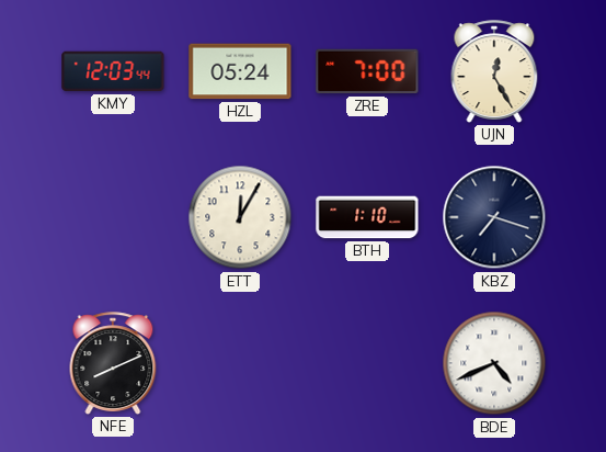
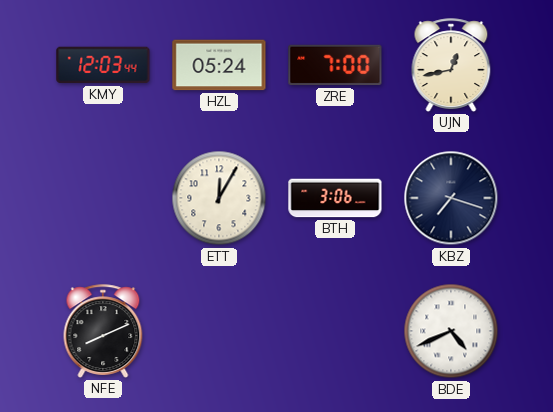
UJN: 12:25 -> 12:43 (451, 65)
BTH: 1:10 -> 3:06 (335, 198)
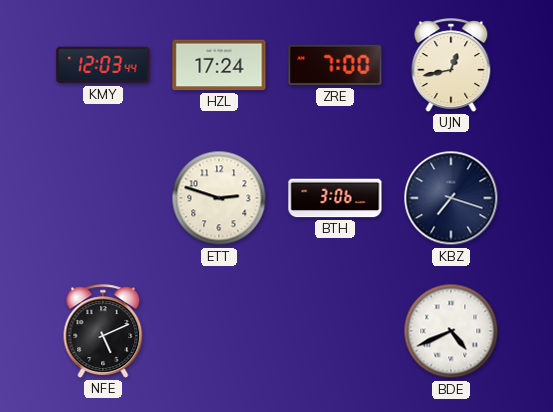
HZL: 05:24 -> 17:24 (219, 65)
ETT: 12:05 -> 2:48 (219, 198)
NFE: 8:11 -> 5:11 (103, 331)
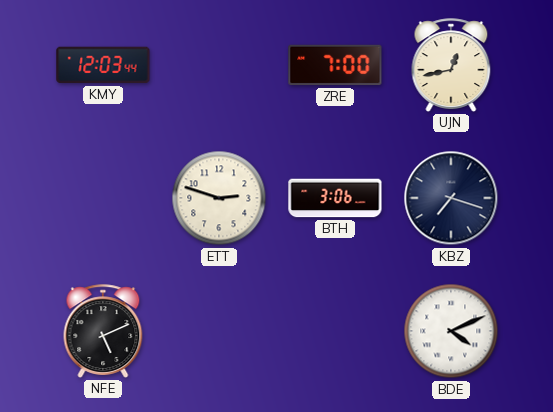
HZL: 17:24 -> none (219, 65)
BDE: 4:41 -> 4:11 (451, 331)
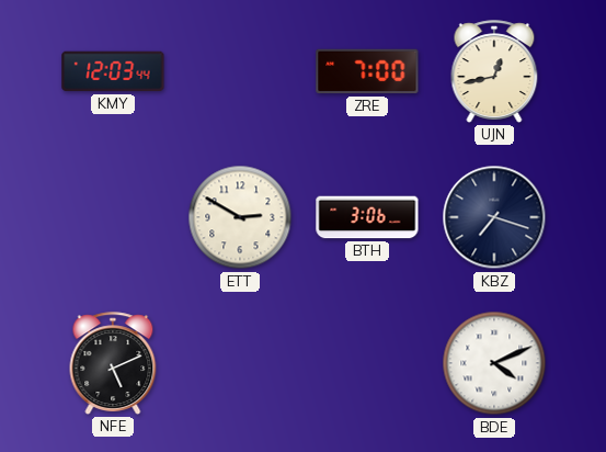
ETT: 2:48 -> 2:50 (240, 217)
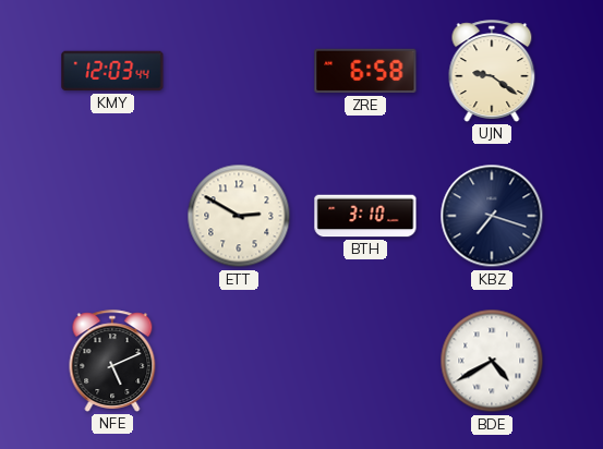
ZRE: 7:00 -> 6:58 (365, 71)
UJN: 12:43 -> 9:21 (492, 71)
BTH: 3:06 -> 3:10 (365, 216)
BDE: 4:11 -> 4:40 (492, 361)
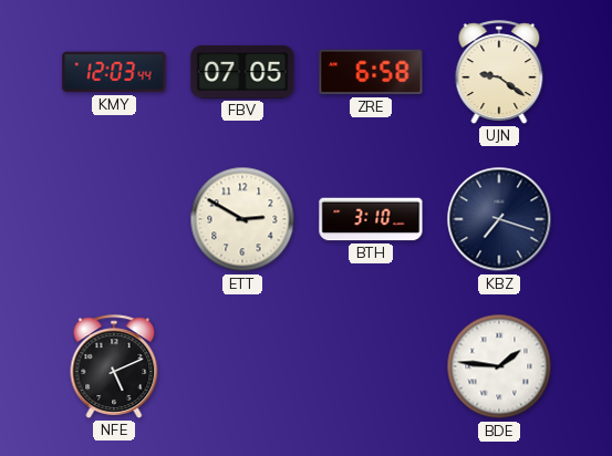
FBV: none -> 07:05 (242, 72)
BDE: 4:40 -> 1:46 (499, 366)
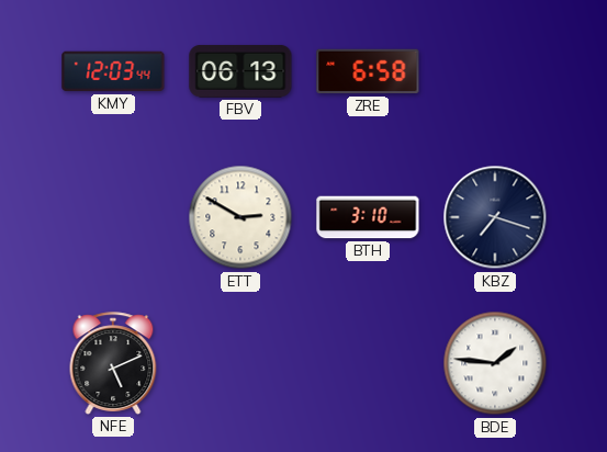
FBV: 07:05 -> 06:13 (240, 71)
UJN: 9:21 -> none (499, 72)
